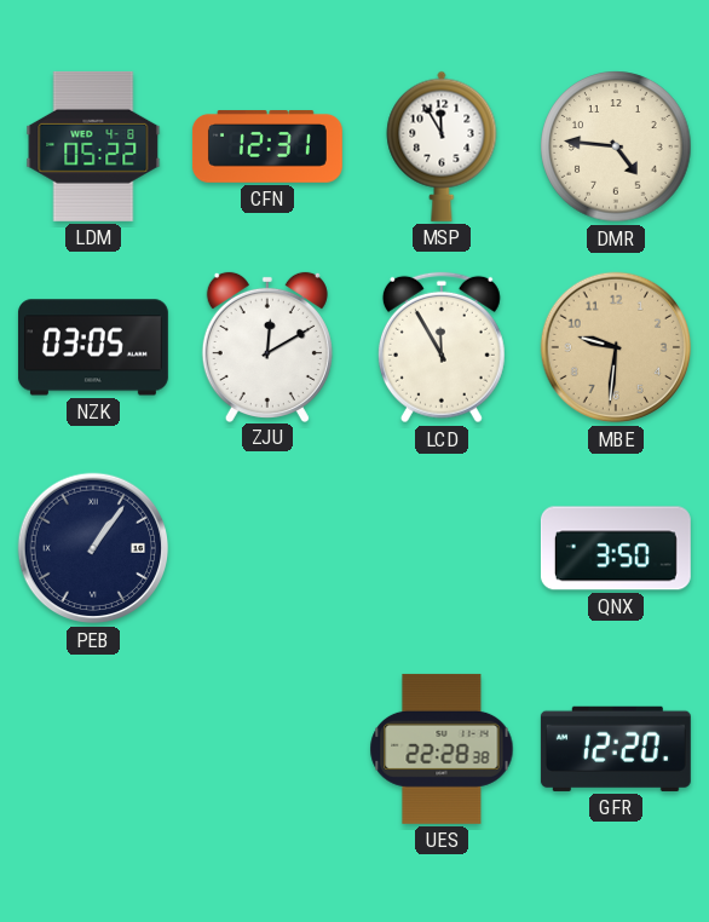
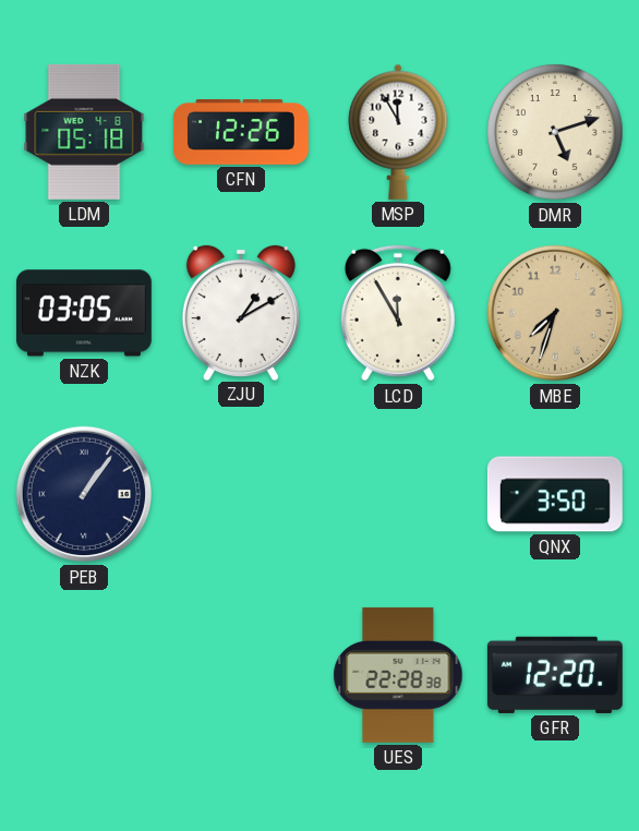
LDM: 05:22 -> 05:18 (84, 132)
CFN: 12:31 -> 12:26 (241, 133)
DMR: 4:46 -> 5:12 (555, 132)
ZJU: 12:10 -> 1:10 (241, 312)
MBE: 9:31 -> 7:33 (555, 313)
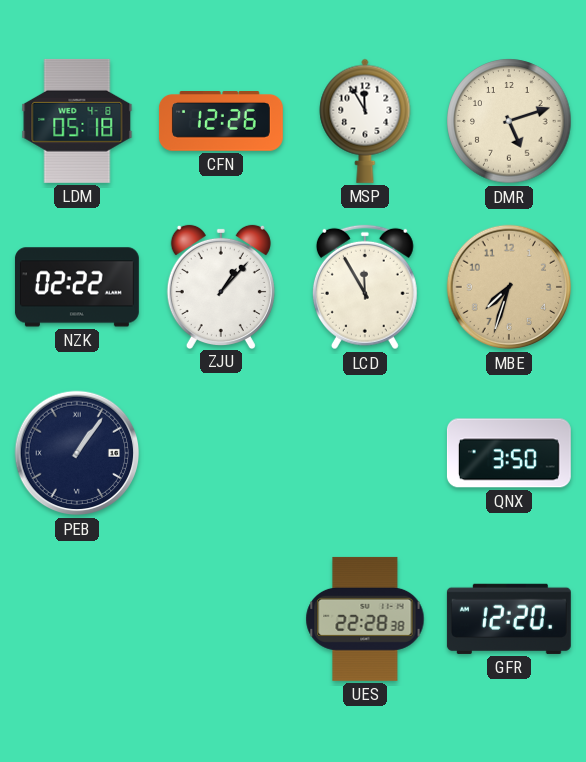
NZK: 03:05 -> 02:22 (77, 287)
ZJU: 1:10 -> 1:07 (221, 286)
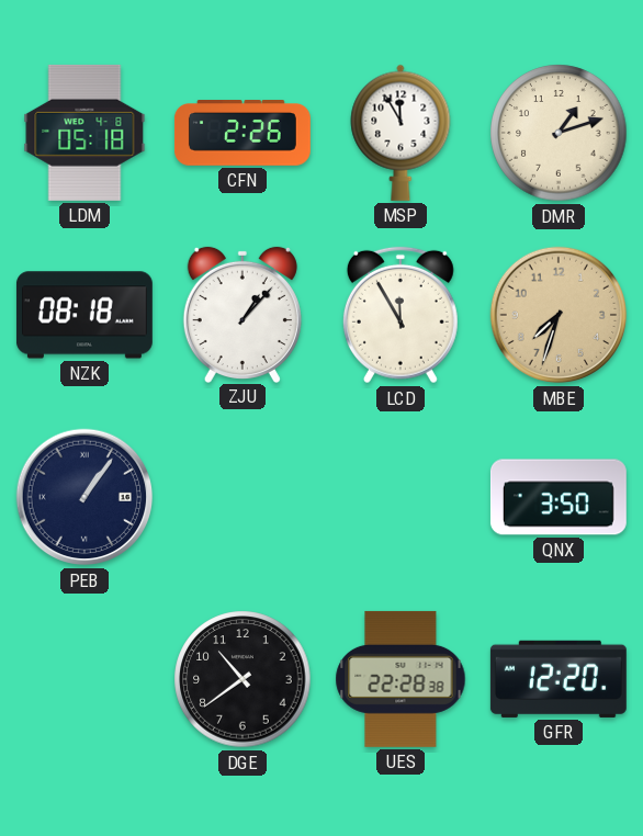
CFN: 12:26 -> 2:26 (242, 134)
DMR: 5:12 -> 1:12 (559, 133)
NZK: 02:22 -> 08:18 (84, 315)
DGE: none -> 10:39 (242, 679)
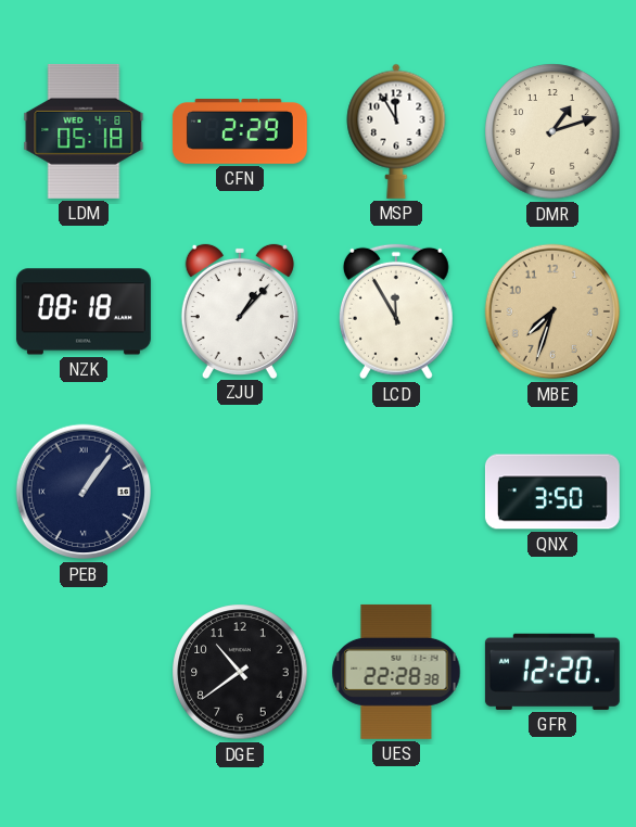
CFN: 2:26 -> 2:29 (240, 132)
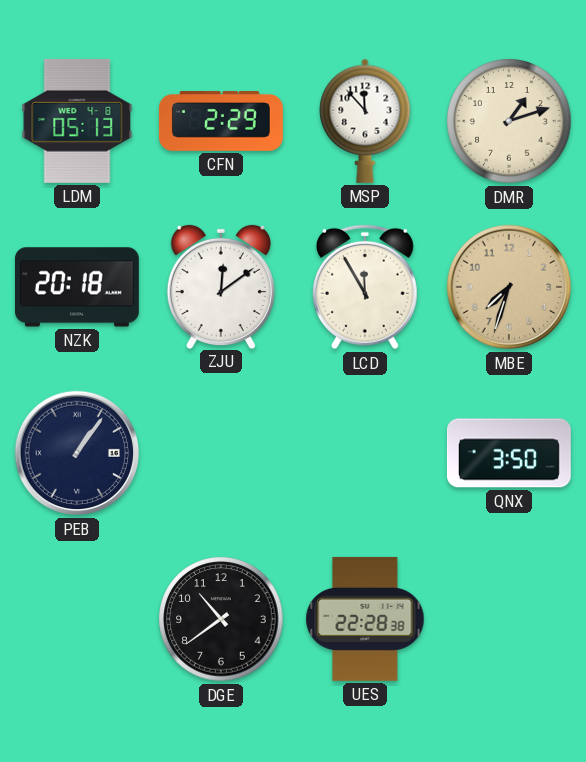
LDM: 05:18 -> 05:13 (77, 121)
MSP: 11:55 -> 11:53 (365, 121)
NZK: 08:18 -> 20:18 (77, 287)
ZJU: 1:07 -> 12:09 (221, 286)
GFR: 12:20 -> none (552, 672)
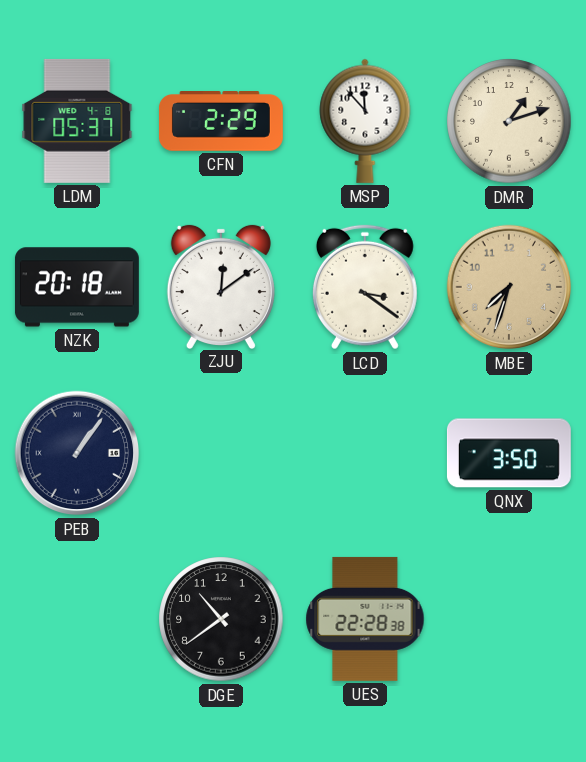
LDM: 05:13 -> 05:37 (77, 121)
LCD: 11:55 -> 3:21 (365, 287)
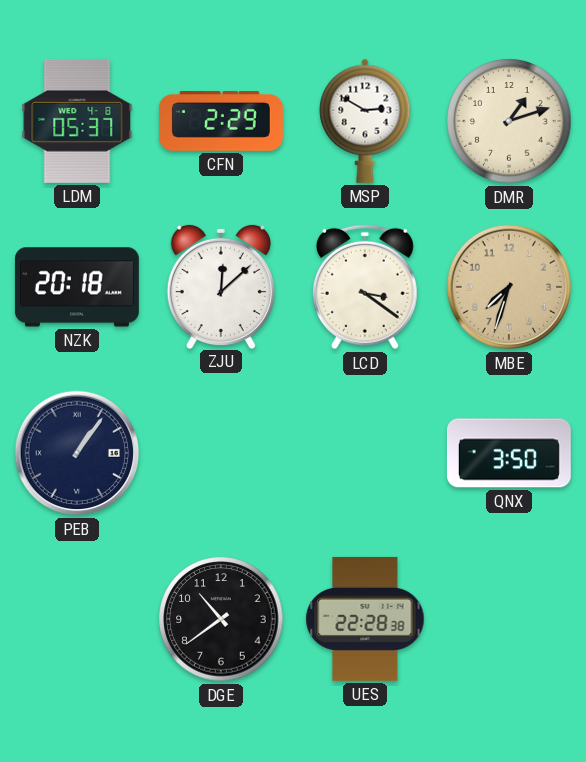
MSP: 11:53 -> 2:50 (365, 121)
ZJU: 12:09 -> 12:08 (221, 286)
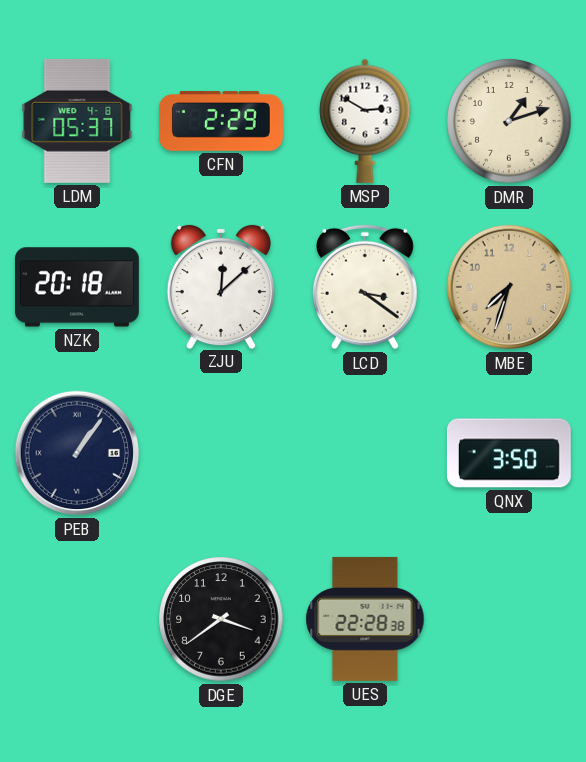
DGE: 10:39 -> 3:39 (221, 619)
